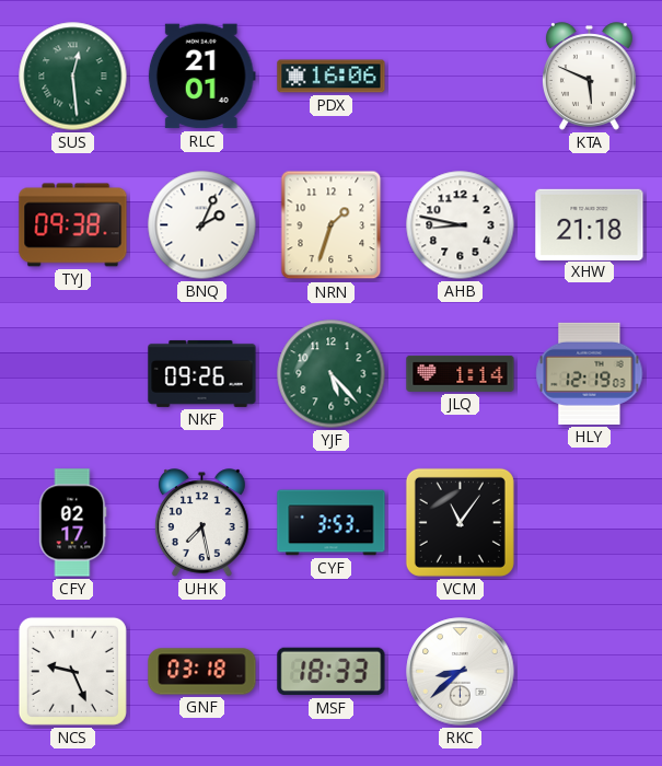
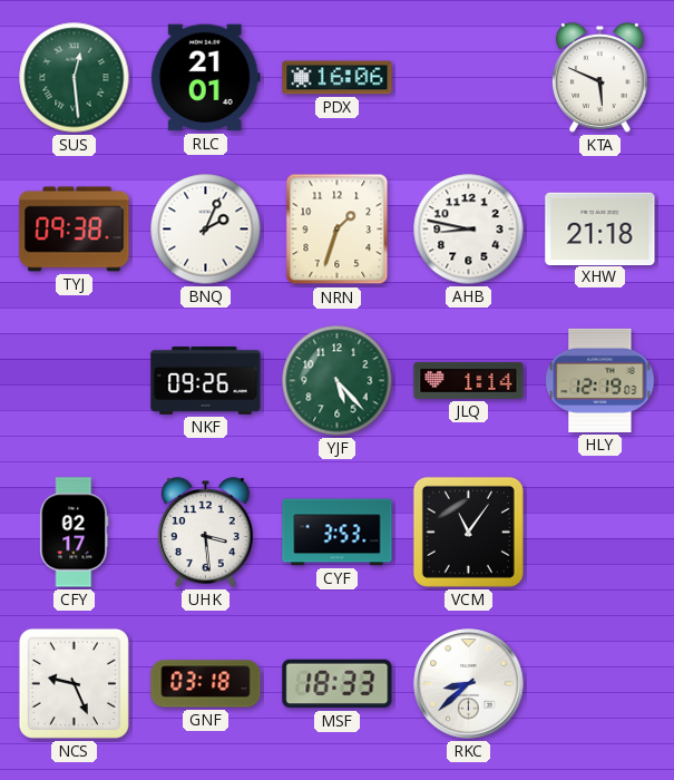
UHK: 7:28 -> 3:29 (206, 533)
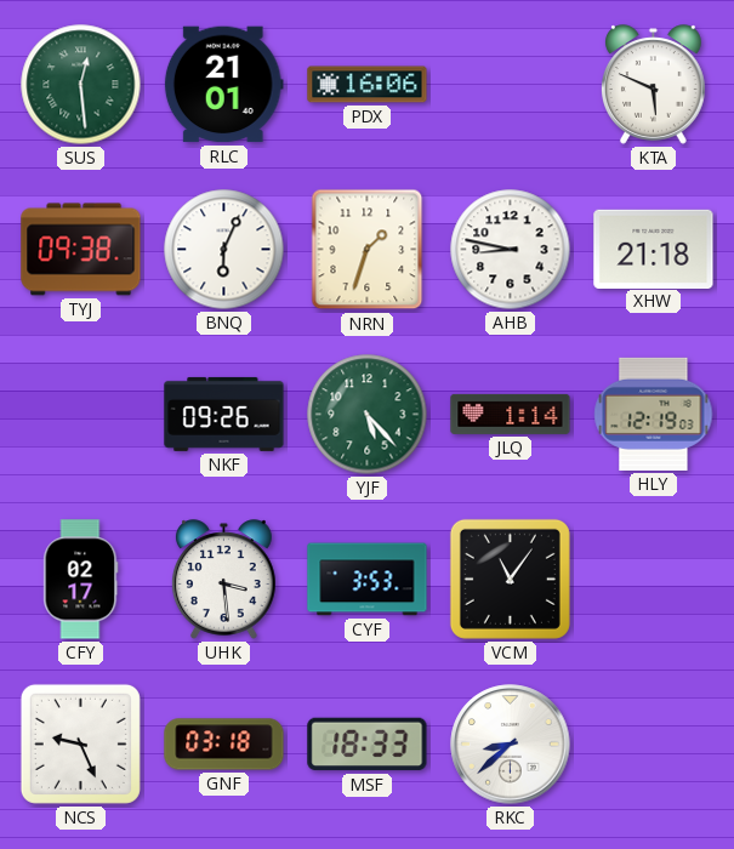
BNQ: 2:04 -> 6:04 (224, 250)
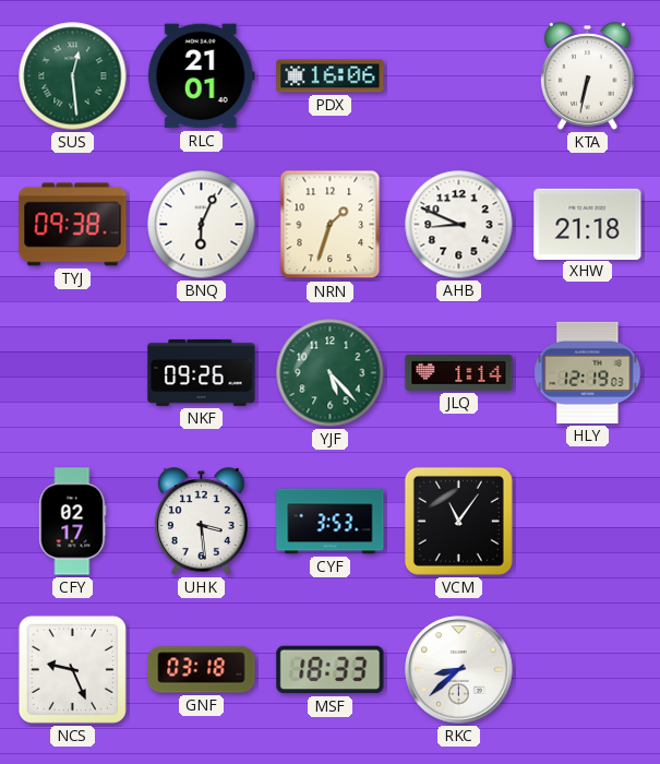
KTA: 5:49 -> 6:32 (588, 76)
AHB: 8:47 -> 8:49 (459, 225)
